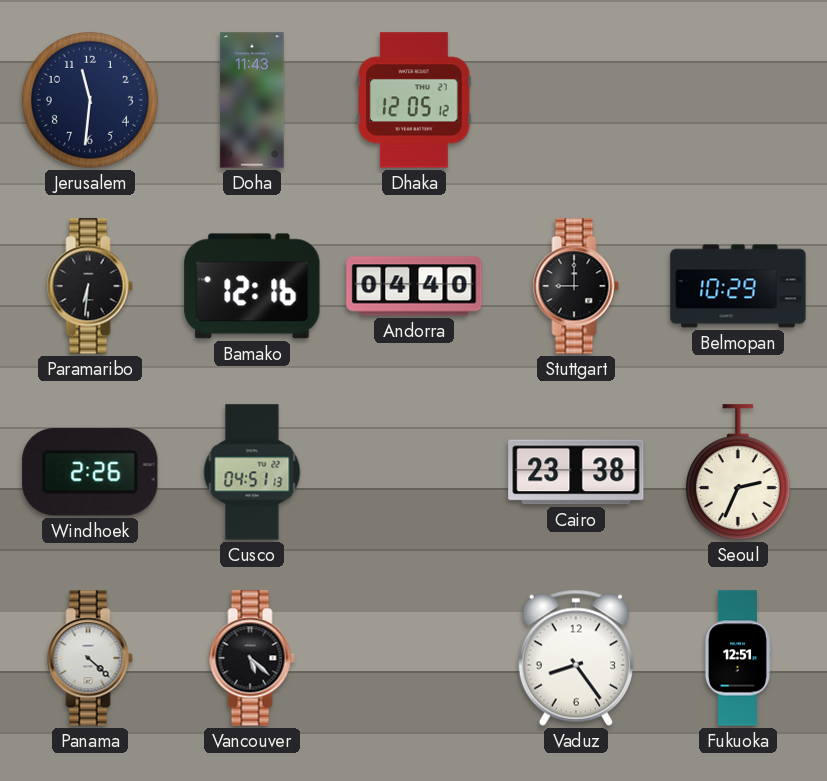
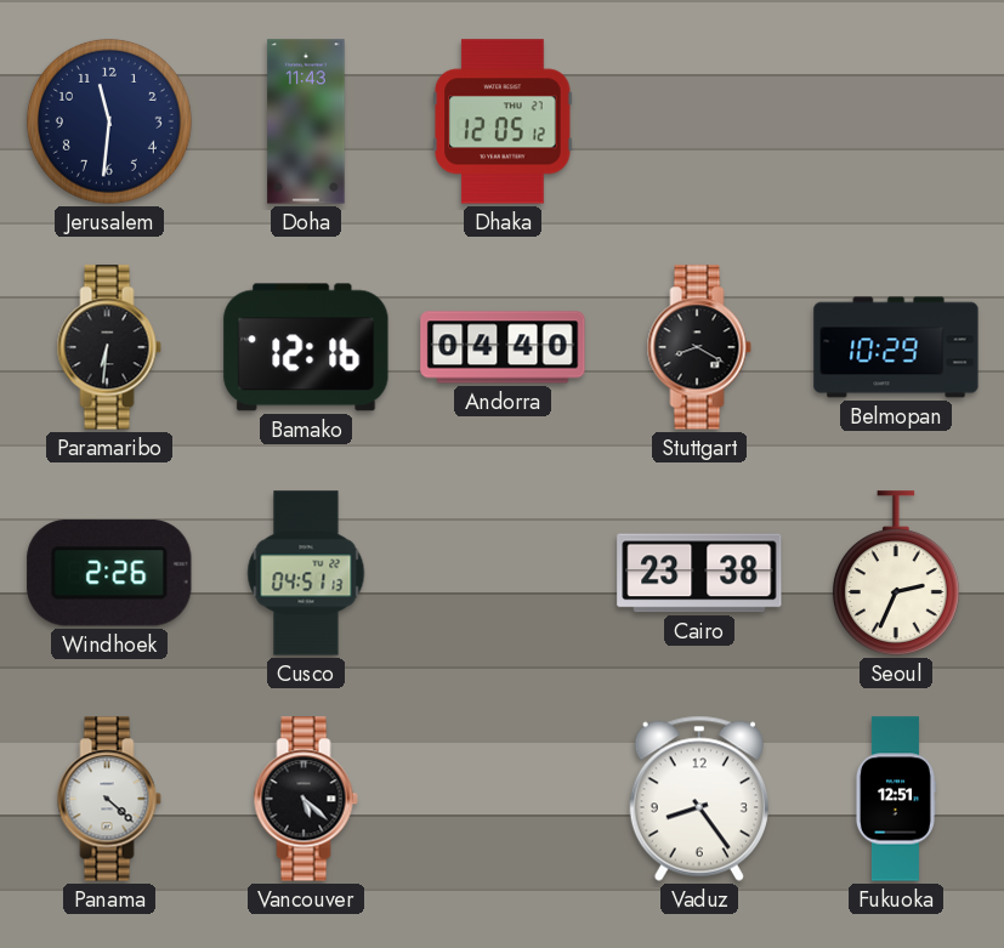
Stuttgart: 9:00 -> 8:20 (699, 347)
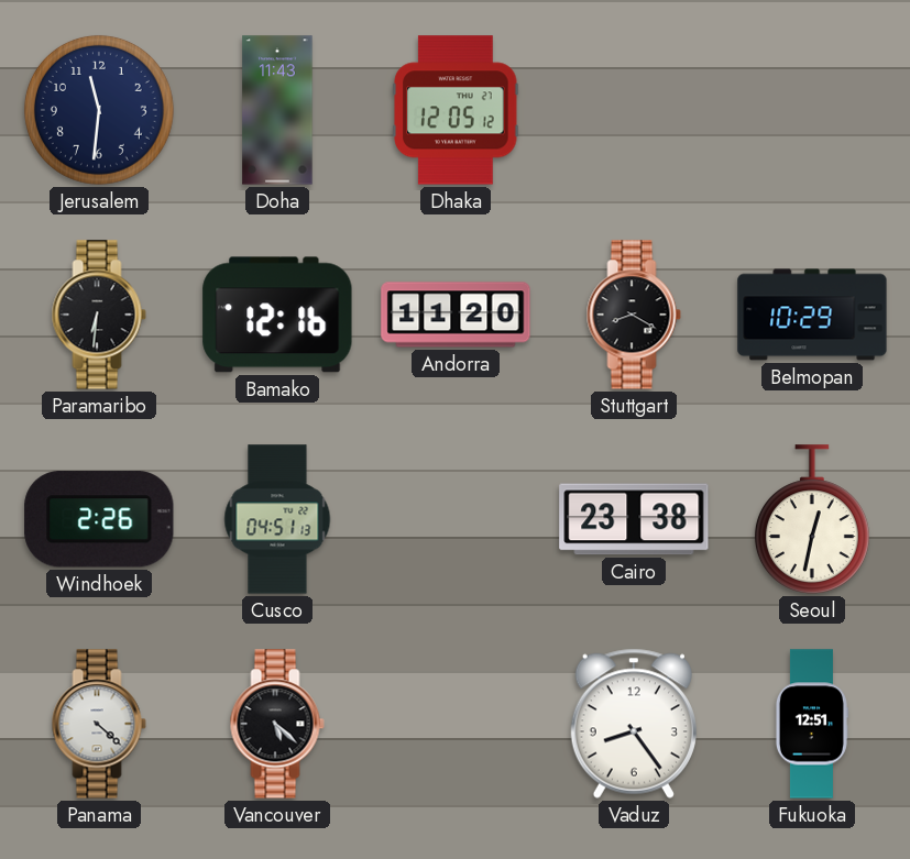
Andorra: 04:40 -> 11:20 (456, 315)
Seoul: 2:34 -> 12:32 (812, 519)
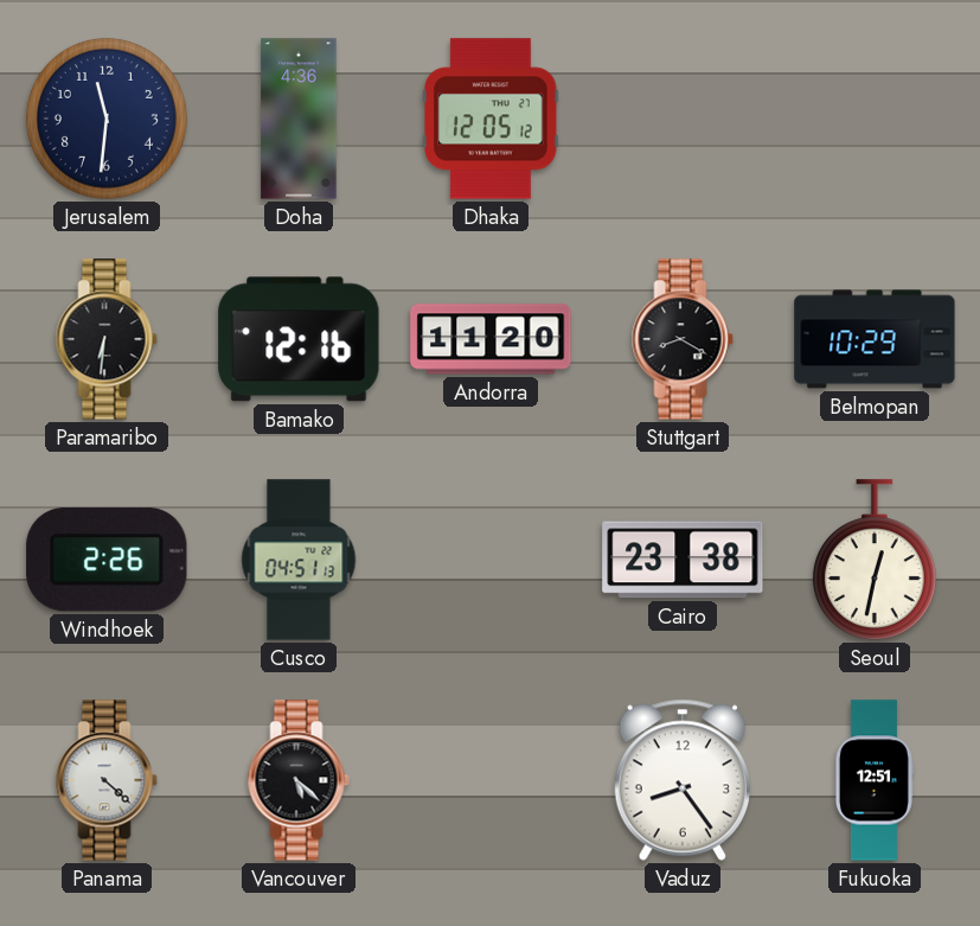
Doha: 11:43 -> 4:36 (299, 119)
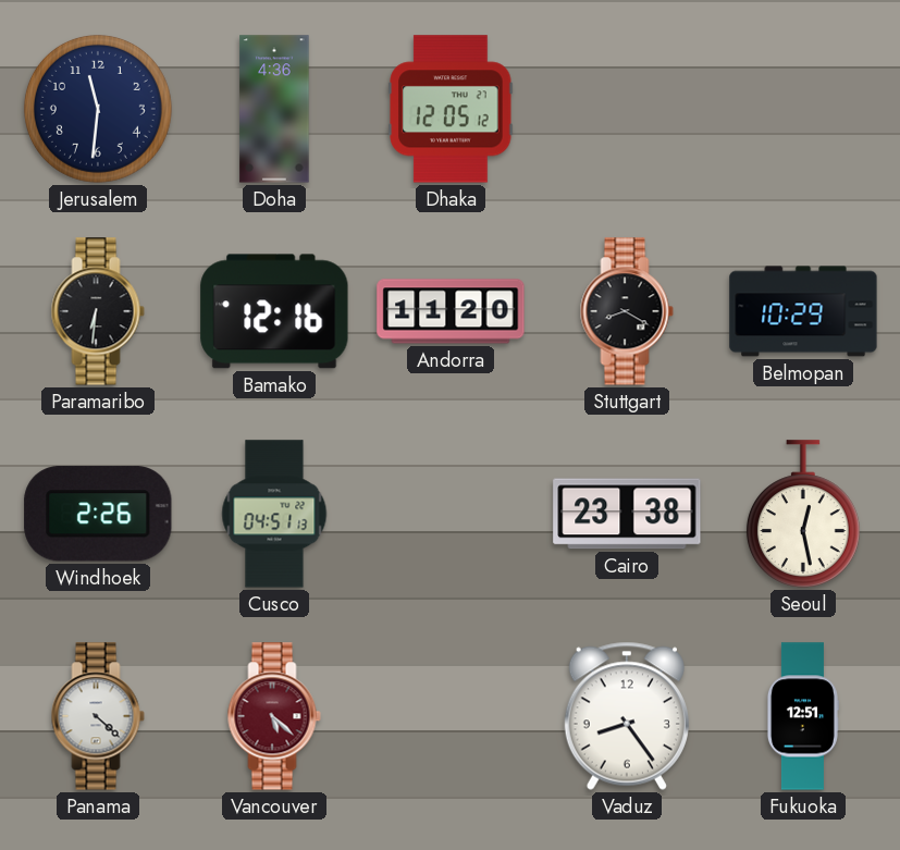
Seoul: 12:32 -> 12:28 (803, 514)
Vancouver dial: black -> burgundy (274, 716)
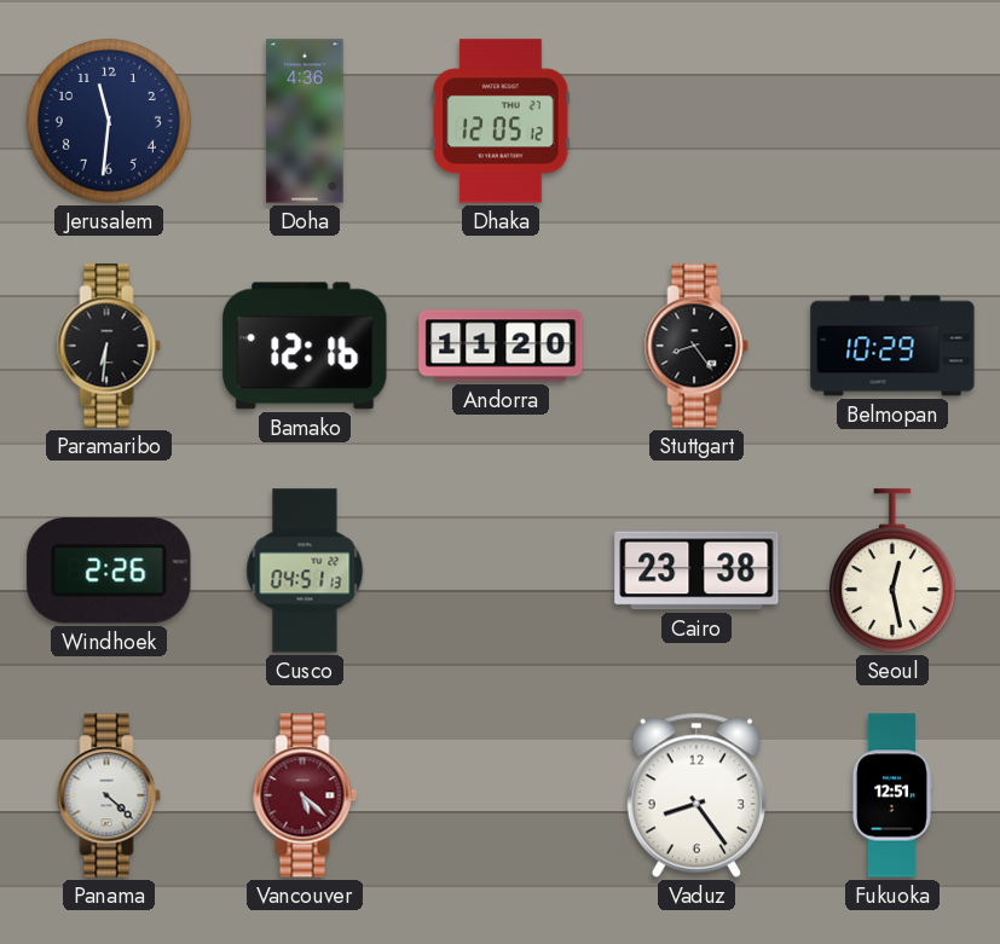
Stuttgart: 8:20 -> 8:24 (696, 346)
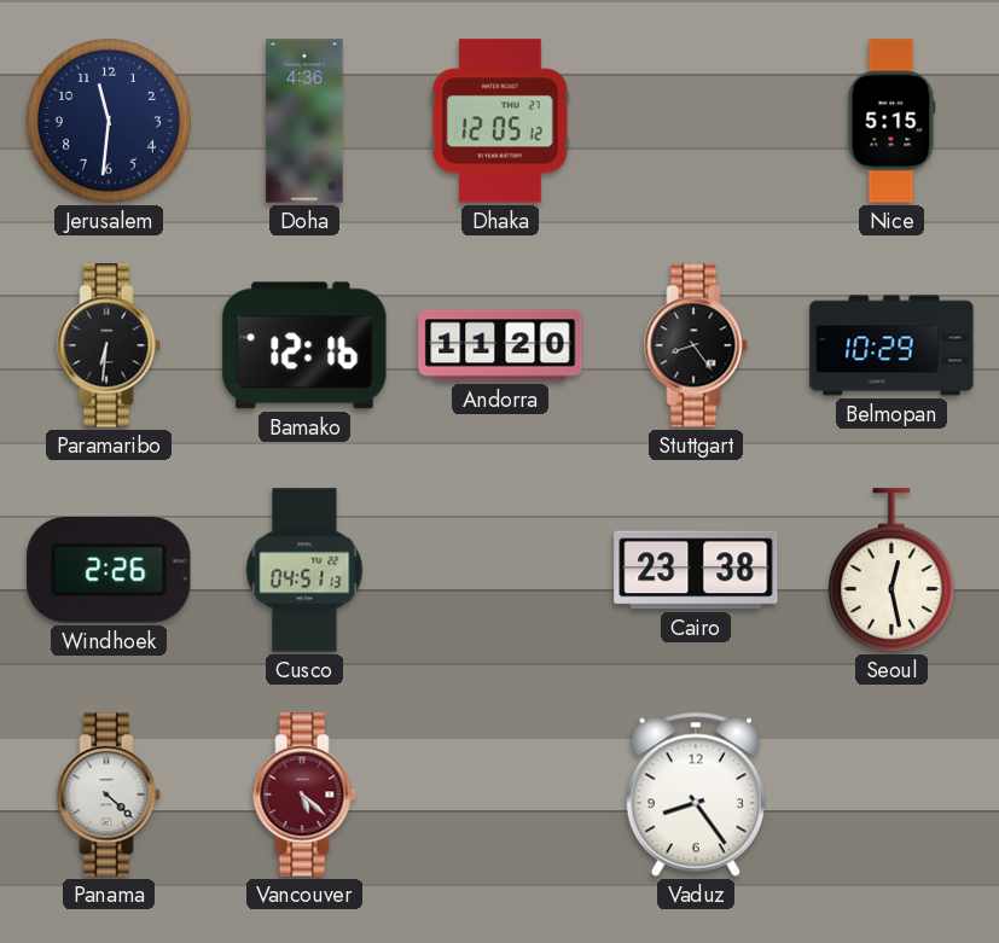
Nice: none -> 5:15 (891, 121)
Fukuoka: 12:51 -> none (891, 795)
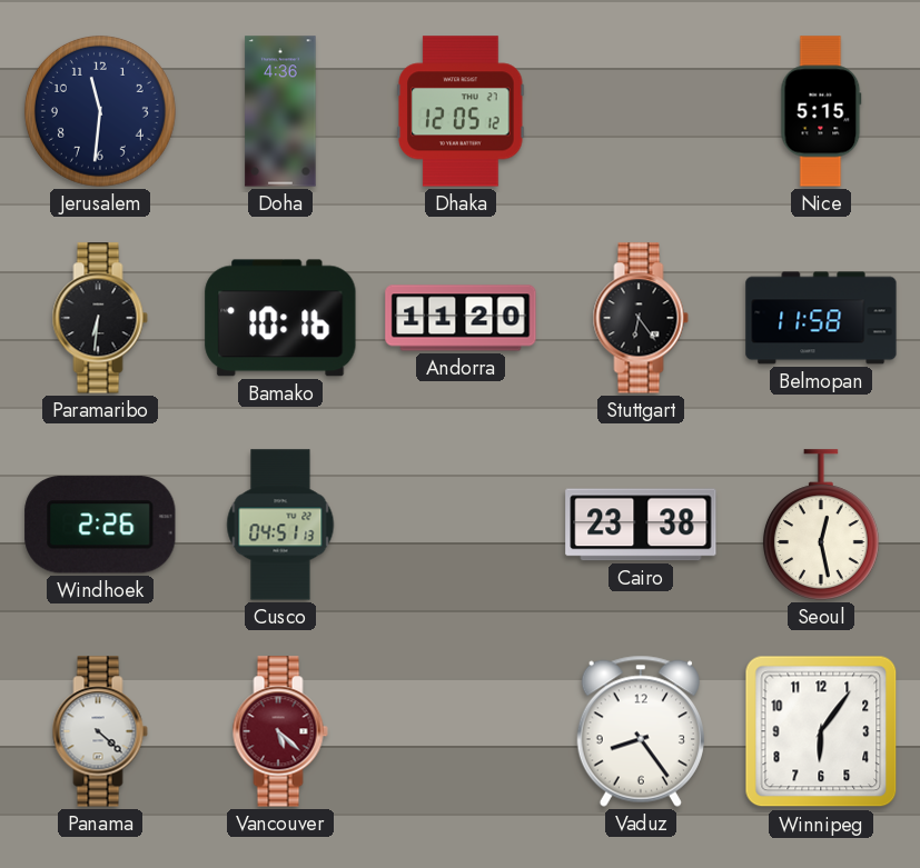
Bamako: 12:16 -> 10:16 (280, 318)
Stuttgart: 8:24 -> 6:24 (641, 318)
Belmopan: 10:29 -> 11:58 (821, 318)
Winnipeg: none -> 6:06 (821, 731)
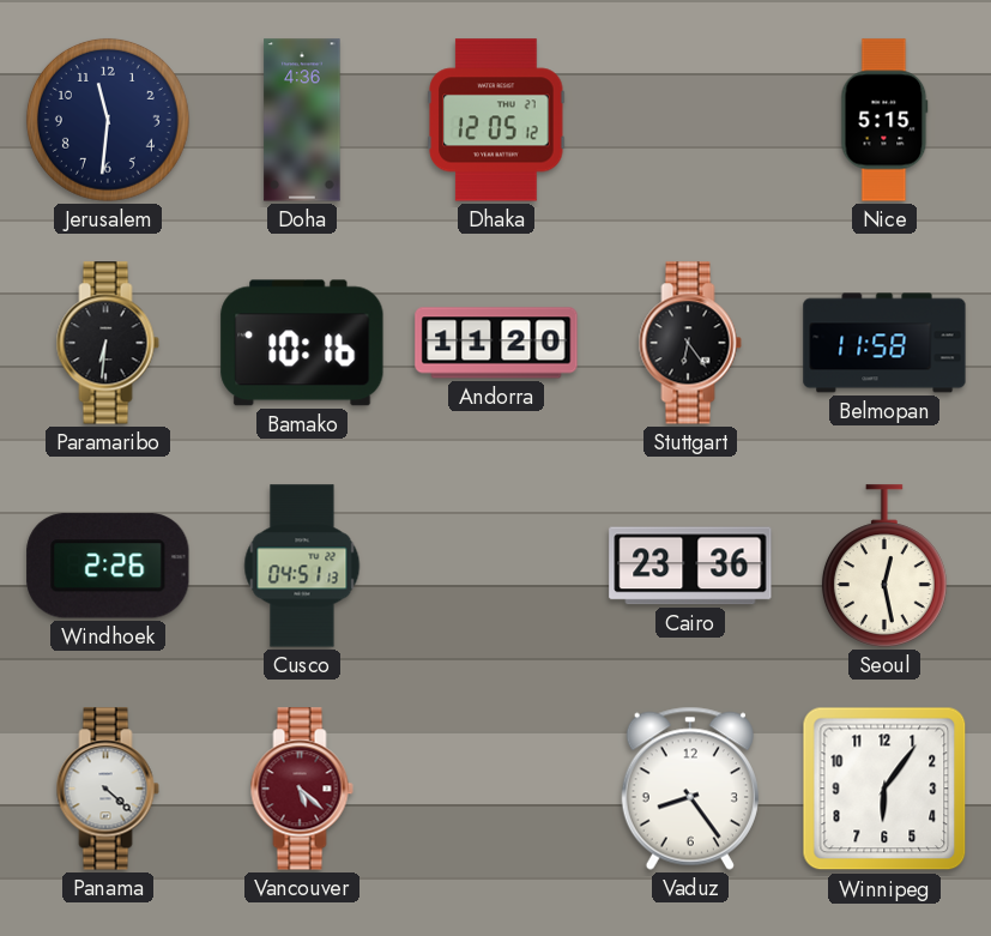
Cairo: 23:38 -> 23:36 (690, 566)
